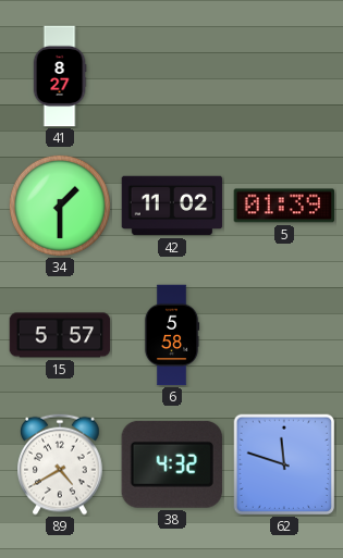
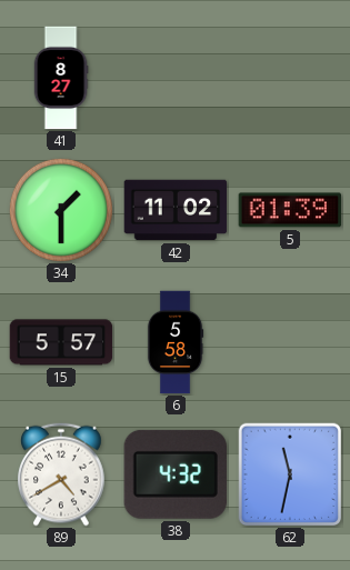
62: 11:48 -> 11:32 (290, 474)
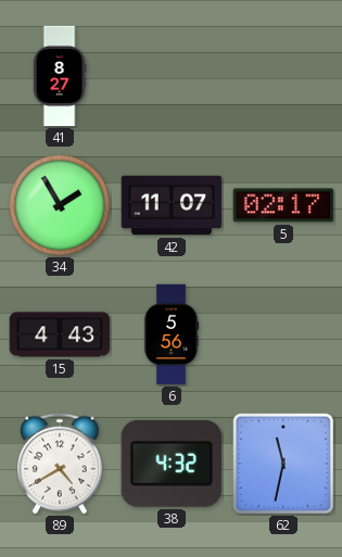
34: 1:30 -> 1:55 (60, 205)
42: 11:02 -> 11:07 (172, 205)
5: 01:39 -> 02:17 (283, 205)
15: 5:57 -> 4:43 (60, 334)
6: 5:58 -> 5:56 (172, 334)
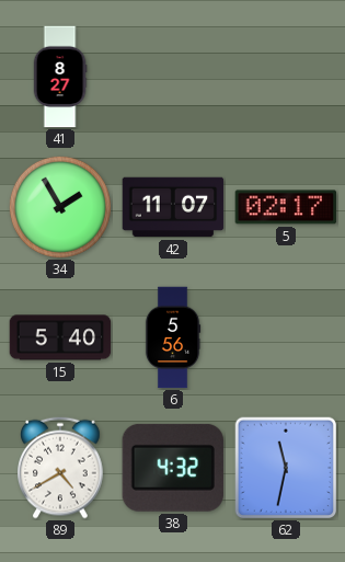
15: 4:43 -> 5:40 (60, 337)
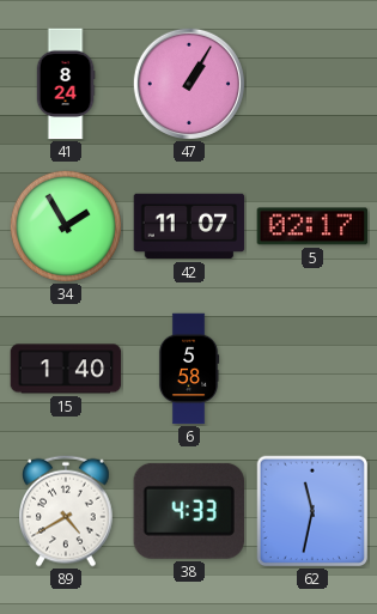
41: 8:27 -> 8:24 (66, 84)
47: none -> 1:05 (189, 84)
15: 5:40 -> 1:40 (66, 369)
6: 5:56 -> 5:58 (189, 369)
38: 4:32 -> 4:33 (189, 511)
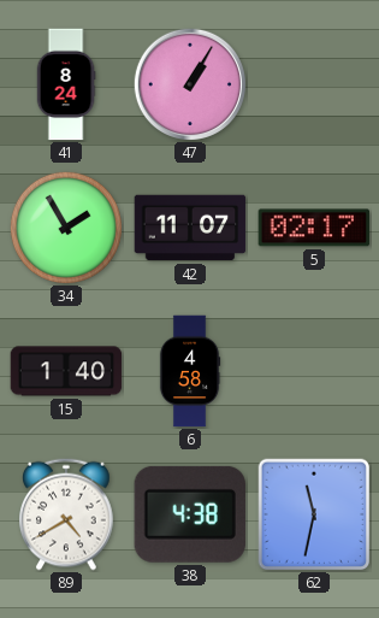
6: 5:58 -> 4:58 (190, 371)
38: 4:33 -> 4:38 (190, 514)
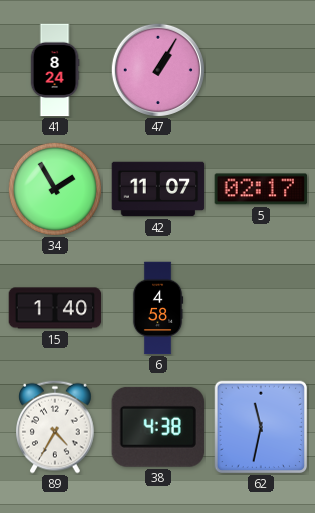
89: 4:40 -> 4:35 (55, 427)
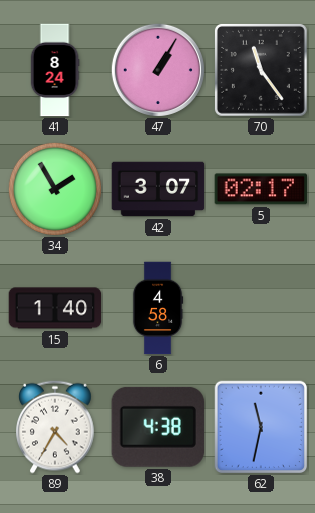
70: none -> 11:24 (261, 70)
42: 11:07 -> 3:07 (158, 189)
